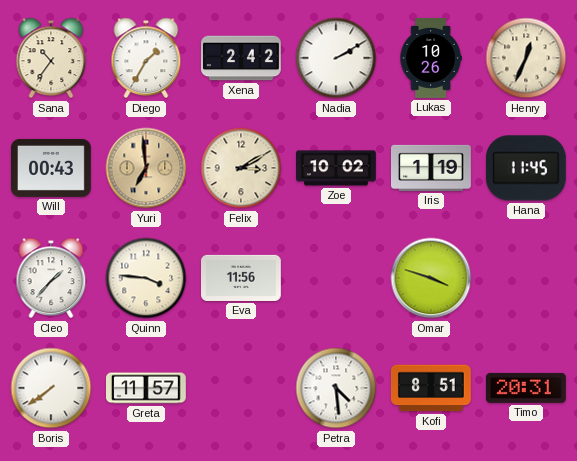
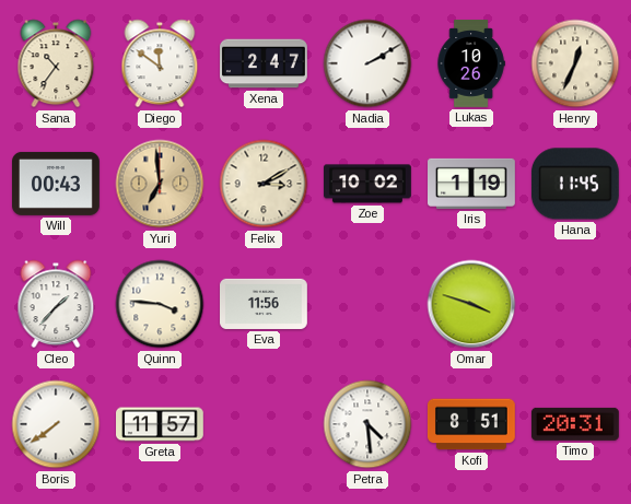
Diego: 1:35 -> 11:51 (160, 63)
Xena: 2:42 -> 2:47 (265, 63)
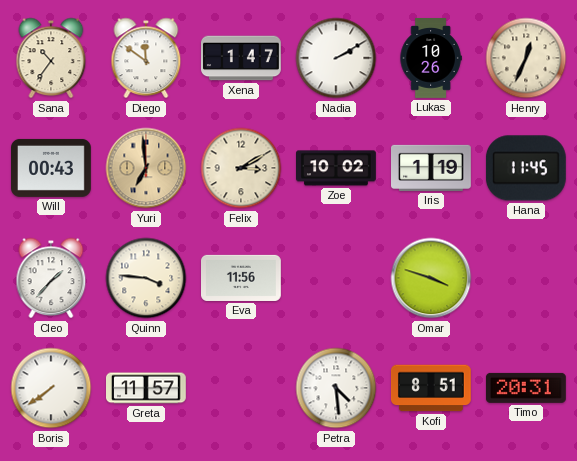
Xena: 2:47 -> 1:47 (242, 58)
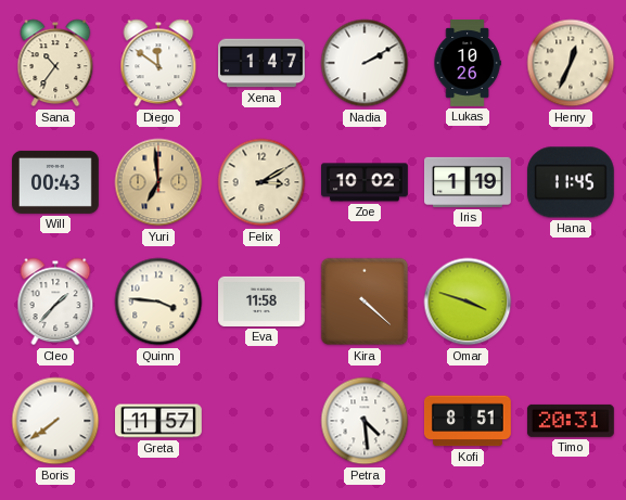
Eva: 11:56 -> 11:58 (263, 302)
Kira: none -> 4:22 (365, 302)
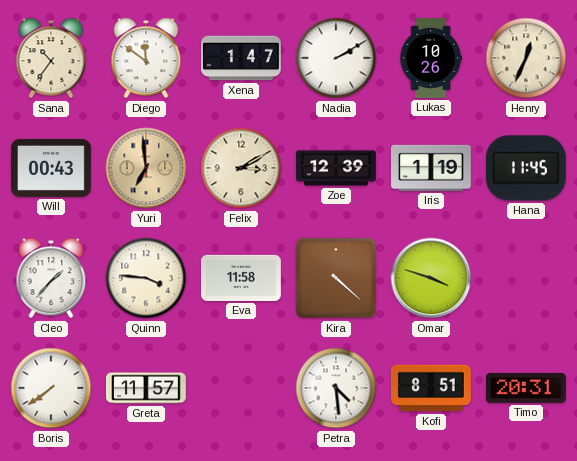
Zoe: 10:02 -> 12:39 (337, 168)
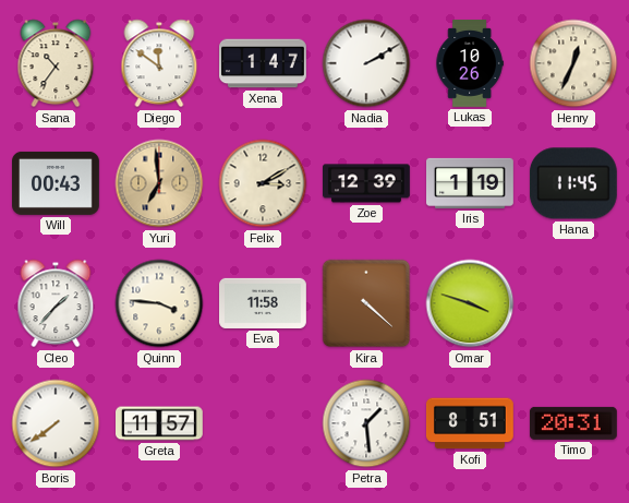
Petra: 4:29 -> 1:29 (366, 423)
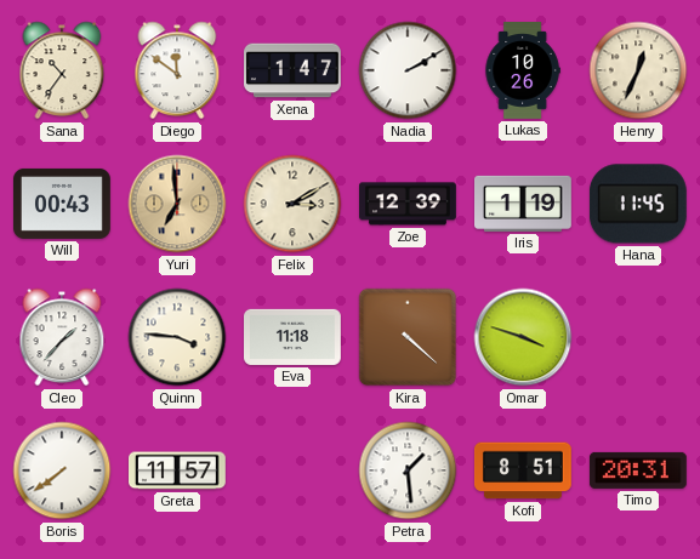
Eva: 11:58 -> 11:18 (294, 337)
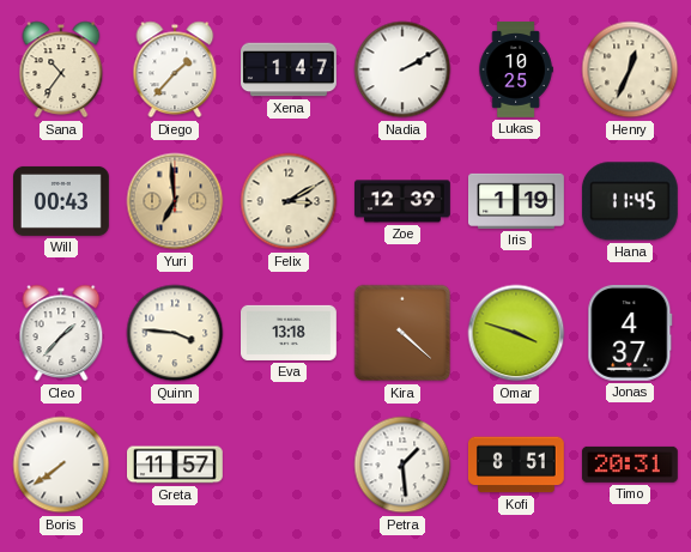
Diego: 11:51 -> 1:37 (175, 69)
Lukas: 10:26 -> 10:25 (516, 71)
Eva: 11:18 -> 13:18 (290, 333)
Jonas: none -> 4:37 (630, 333)
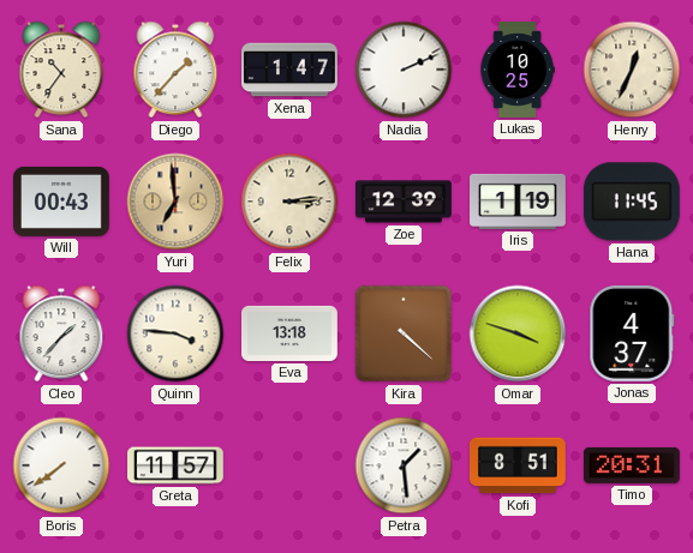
Nadia: 2:10 -> 2:11 (404, 70)
Felix: 3:10 -> 3:14 (289, 202)
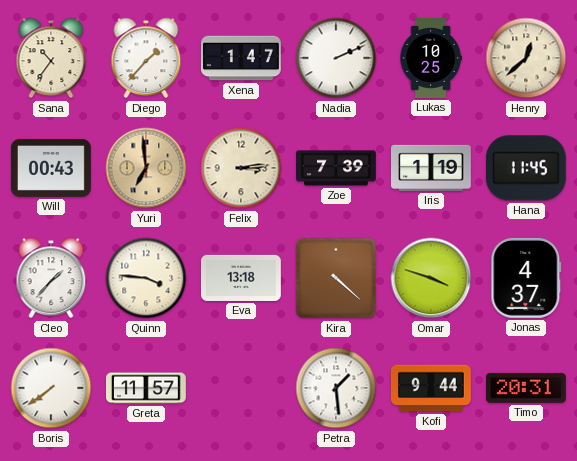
Henry: 12:34 -> 12:38 (526, 58)
Zoe: 12:39 -> 7:39 (337, 168)
Kofi: 8:51 -> 9:44 (431, 388)
